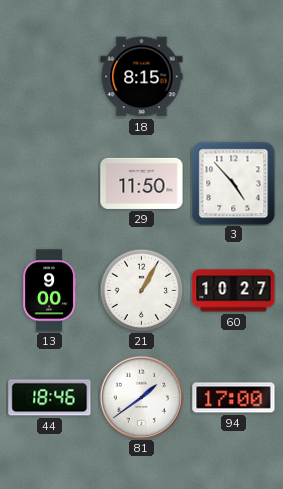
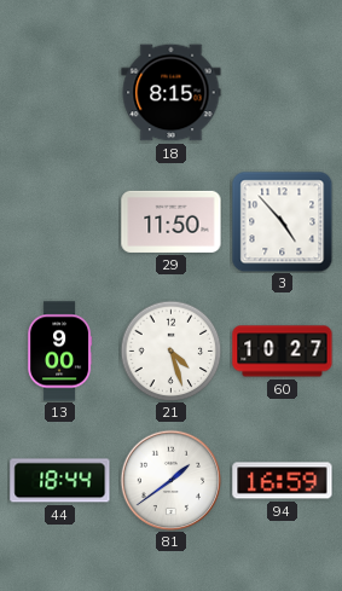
21: 1:05 -> 4:27 (170, 350)
44: 18:46 -> 18:44 (60, 481)
94: 17:00 -> 16:59 (283, 481)
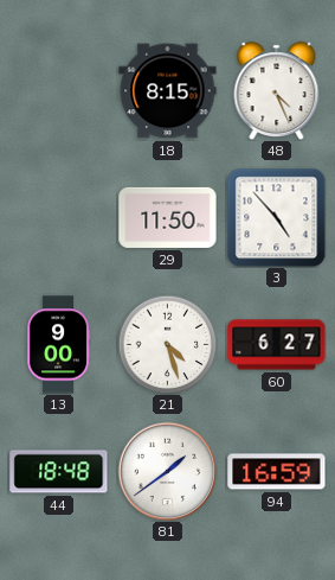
48: none -> 4:26 (277, 91)
60: 10:27 -> 6:27 (277, 345)
44: 18:44 -> 18:48 (59, 472)
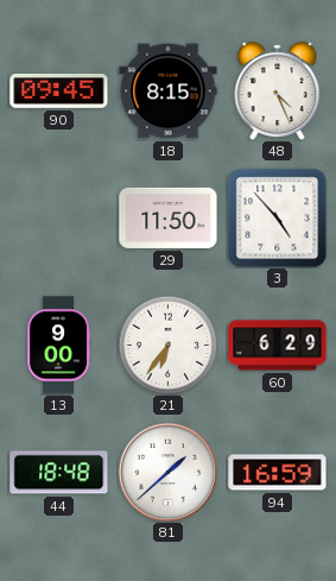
90: none -> 09:45 (59, 91)
21: 4:27 -> 6:36 (167, 345)
60: 6:27 -> 6:29 (278, 346)
81: 1:39 -> 1:38 (167, 472)
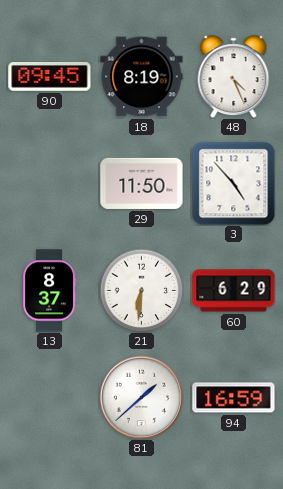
18: 8:15 -> 8:19 (142, 77)
13: 9:00 -> 8:37 (50, 291)
21: 6:36 -> 6:31 (141, 290)
44: 18:48 -> none (59, 473)
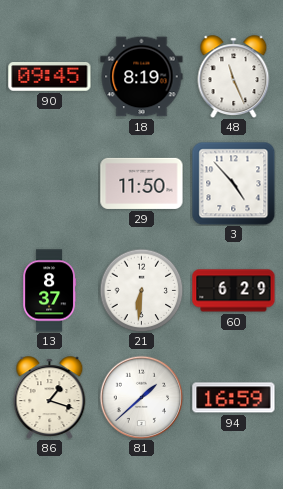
48: 4:26 -> 11:26 (234, 77)
86: none -> 1:18 (50, 398)
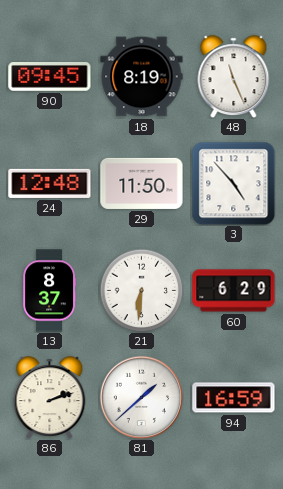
24: none -> 12:48 (50, 183)
86: 1:18 -> 2:12 (50, 398)
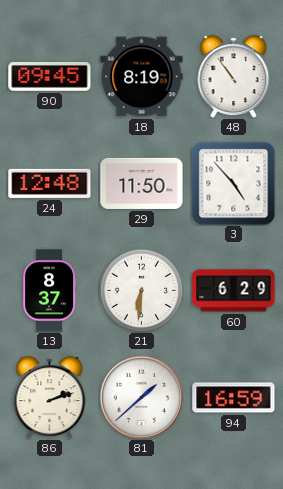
48: 11:26 -> 10:54 (234, 77)
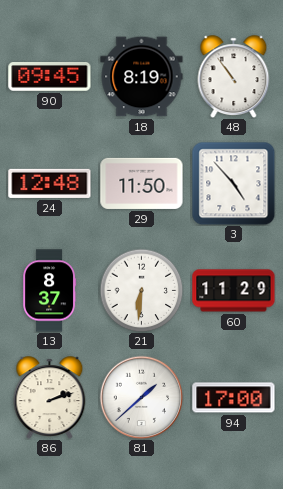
60: 6:29 -> 11:29 (234, 291)
94: 16:59 -> 17:00 (234, 398)
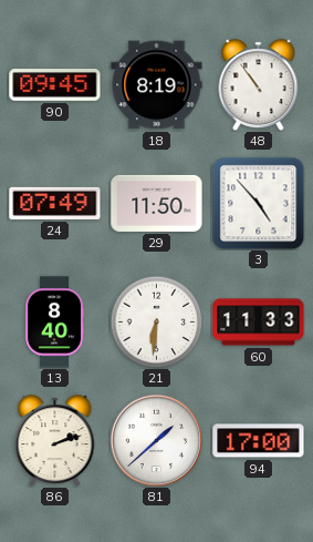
24: 12:48 -> 07:49 (55, 203)
13: 8:37 -> 8:40 (55, 323)
60: 11:29 -> 11:33 (259, 323)
